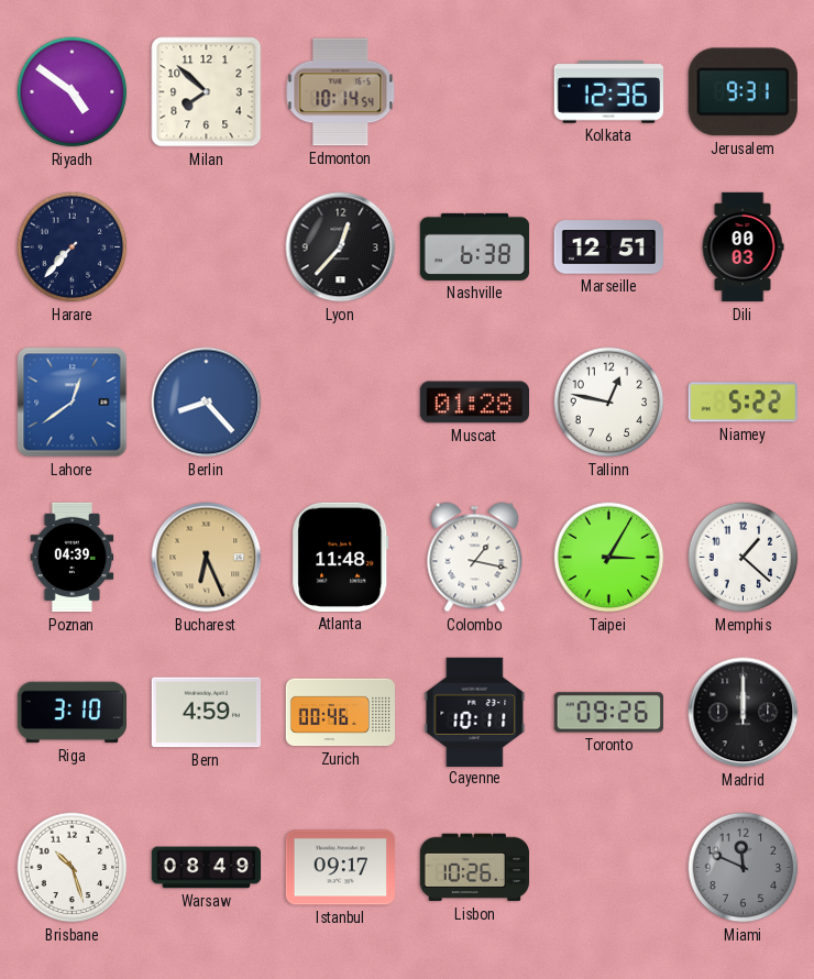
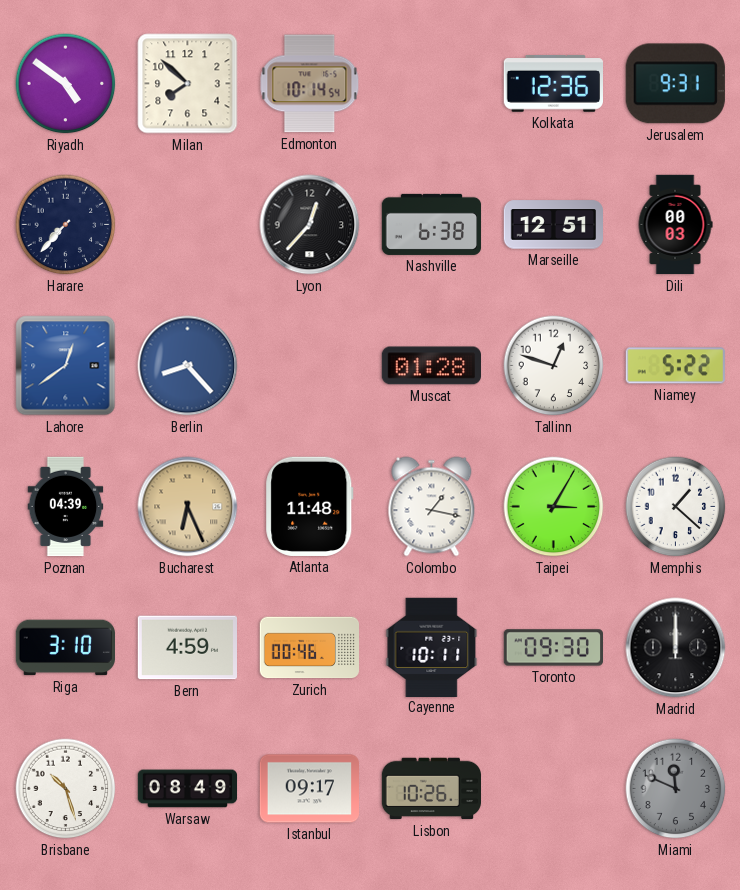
Tallinn: 12:47 -> 12:48 (554, 366)
Toronto: 09:26 -> 09:30 (553, 648)
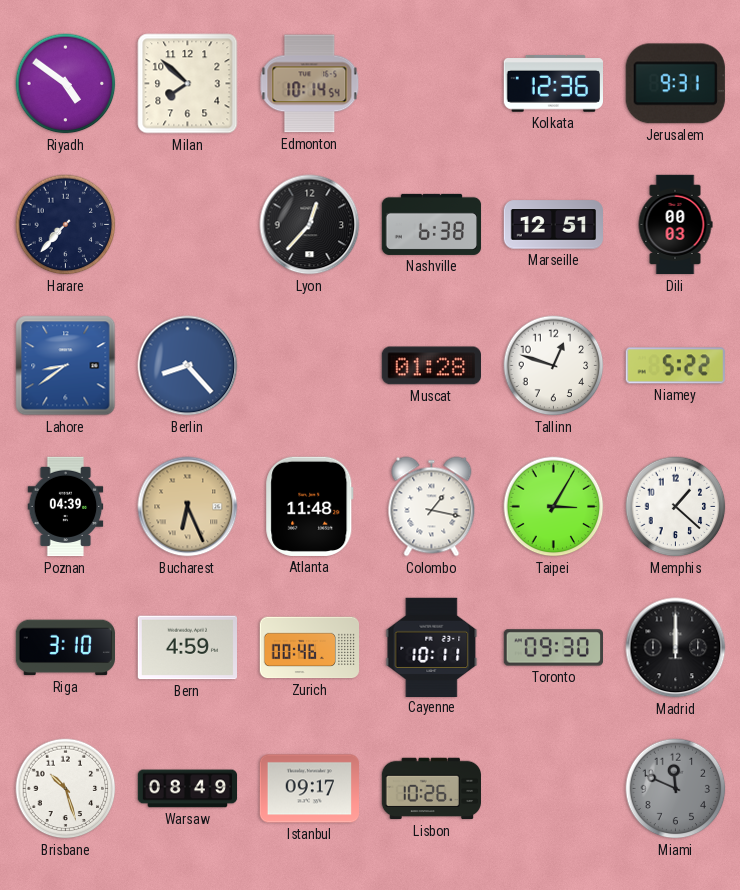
Lahore: 12:39 -> 8:39 (66, 366)
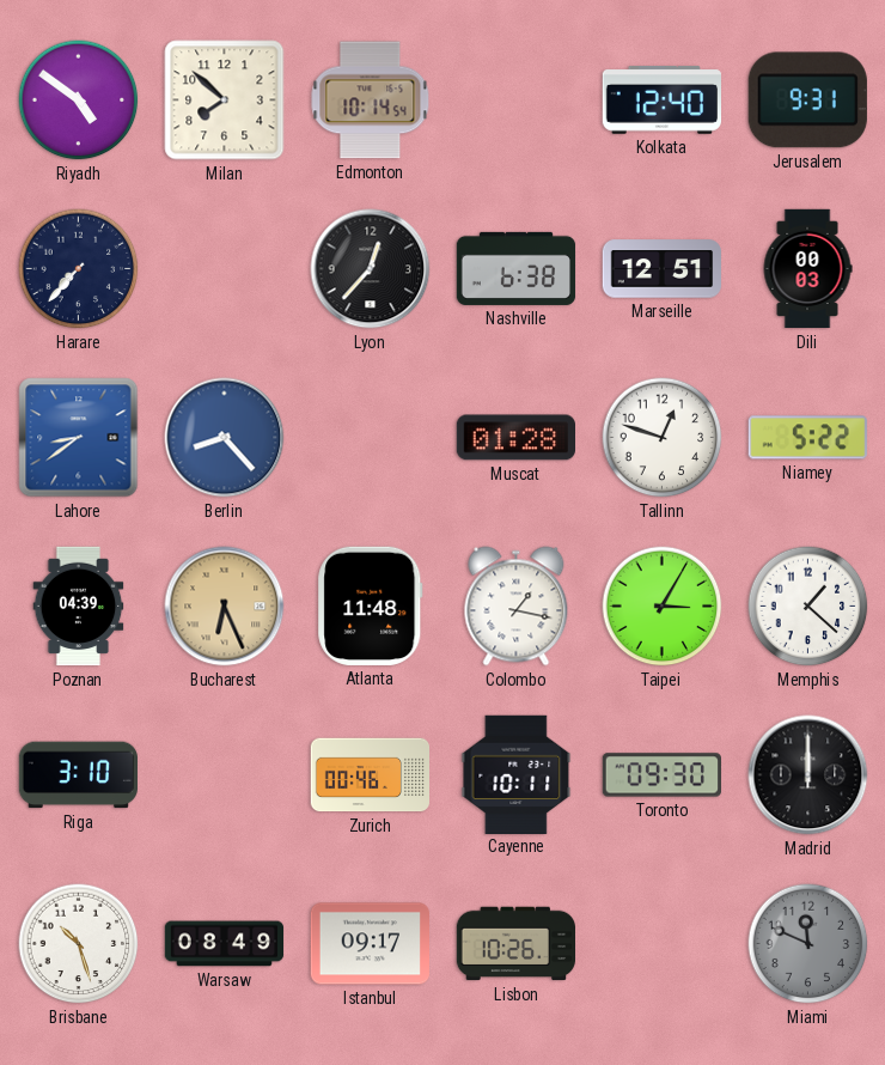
Kolkata: 12:36 -> 12:40 (661, 101)
Bern: 4:59 -> none (187, 648)
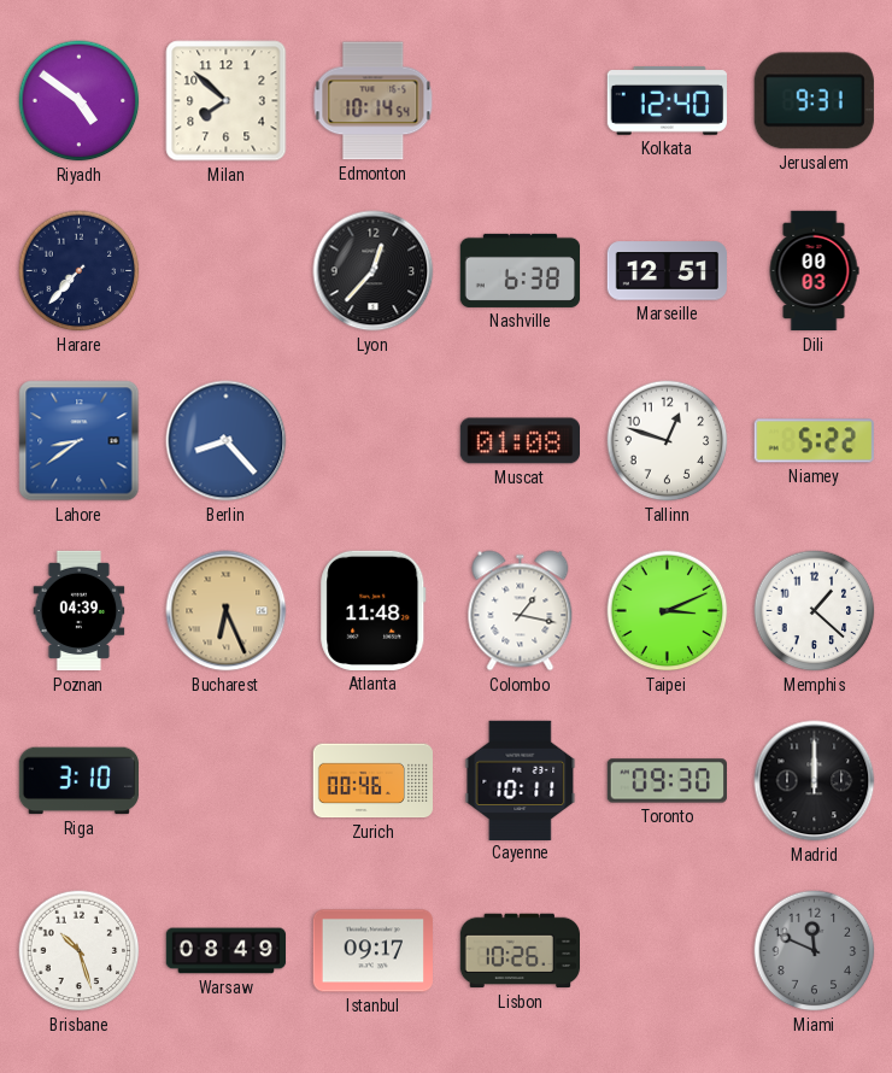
Muscat: 01:28 -> 01:08 (520, 441)
Taipei: 3:05 -> 3:11 (668, 611)
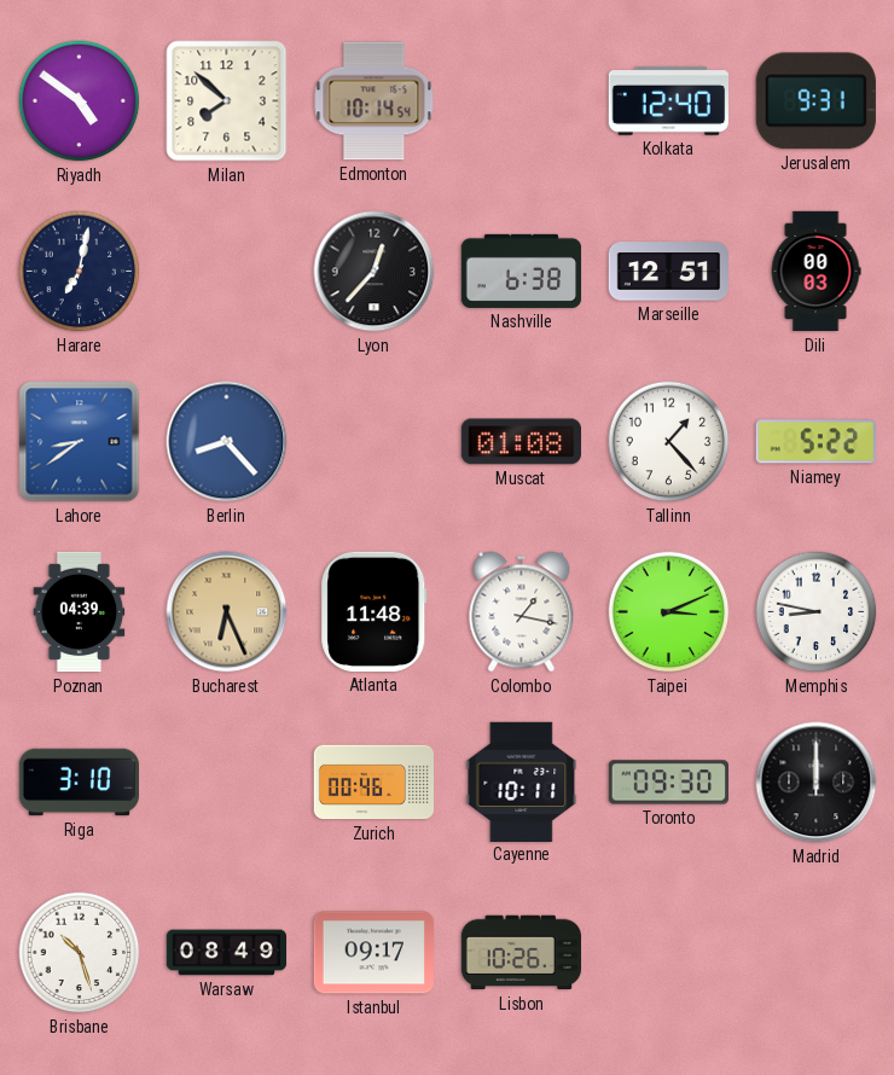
Harare: 7:37 -> 7:02 (80, 272)
Tallinn: 12:48 -> 1:23 (669, 442)
Memphis: 1:22 -> 8:47 (817, 612)
Miami: 11:49 -> none (815, 951)
